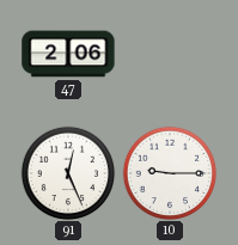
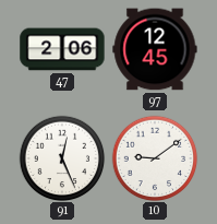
97: none -> 12:45 (155, 49)
10: 9:15 -> 9:09 (155, 158)
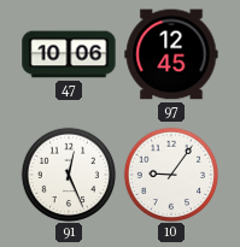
47: 2:06 -> 10:06 (69, 54)
10: 9:09 -> 9:06 (171, 175)
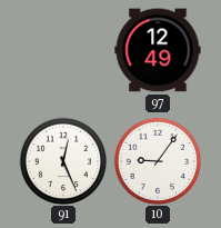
47: 10:06 -> none (69, 54)
97: 12:45 -> 12:49 (158, 50)
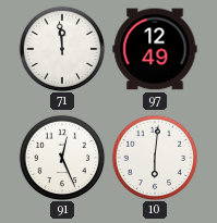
71: none -> 11:59 (62, 49)
10: 9:06 -> 6:01 (155, 158)
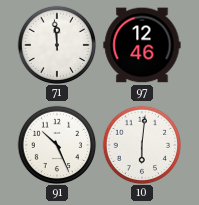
97: 12:49 -> 12:46 (142, 45)
91: 12:26 -> 10:26 (57, 145)
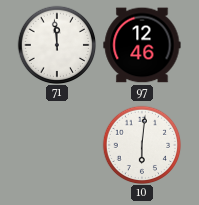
91: 10:26 -> none (57, 145)
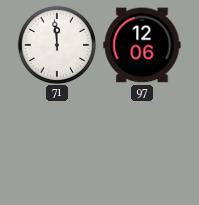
97: 12:46 -> 12:06 (142, 45)
10: 6:01 -> none (142, 145)
